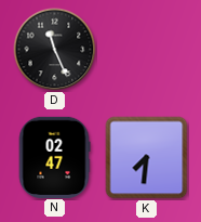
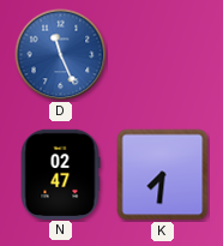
D dial: black -> blue (61, 55)
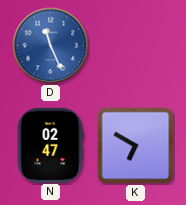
K: 7:31 -> 6:50 (136, 146)
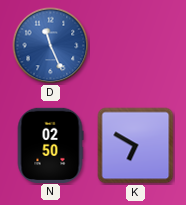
N: 02:47 -> 02:50 (50, 145)
